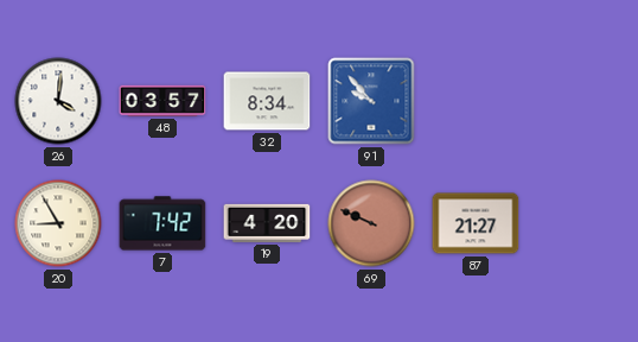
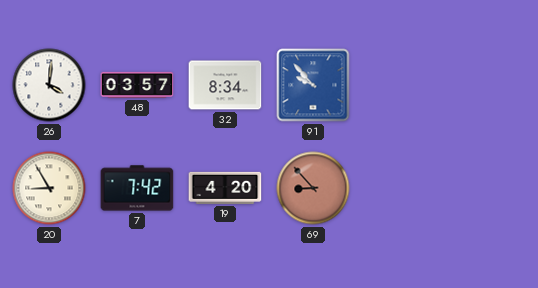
69: 9:49 -> 8:53 (313, 188)
87: 21:27 -> none (476, 223)
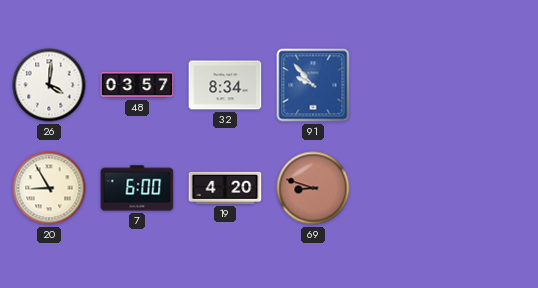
7: 7:42 -> 6:00 (137, 188)
69: 8:53 -> 8:48 (313, 188)
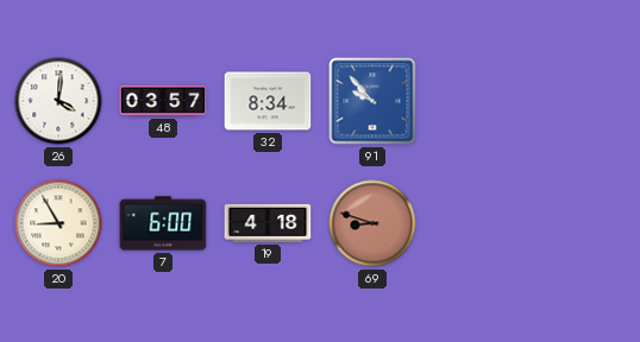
19: 4:20 -> 4:18 (268, 223)
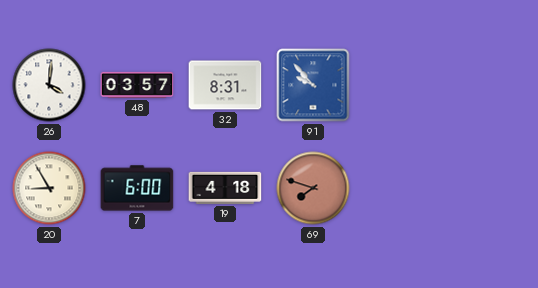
32: 8:34 -> 8:31 (225, 85)
69: 8:48 -> 7:48 (313, 188)
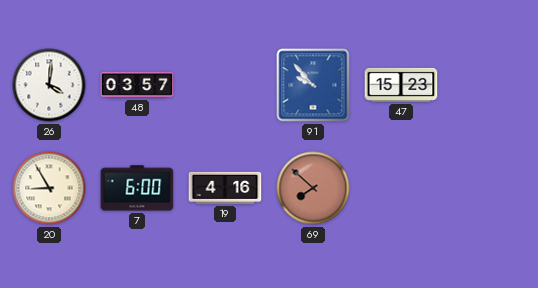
32: 8:31 -> none (225, 85)
47: none -> 15:23 (401, 85)
19: 4:18 -> 4:16 (225, 188)
69: 7:48 -> 7:52 (313, 188)
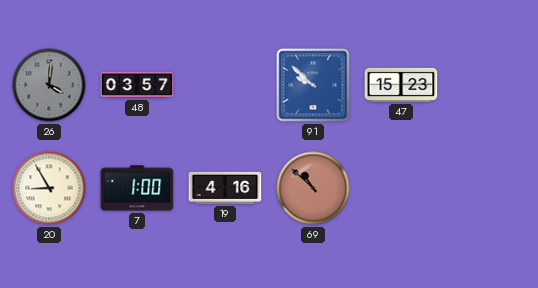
26 dial: white -> grey (49, 85)
91: 9:53 -> 9:52 (313, 85)
7: 6:00 -> 1:00 (137, 188)
69: 7:52 -> 10:52 (313, 188)
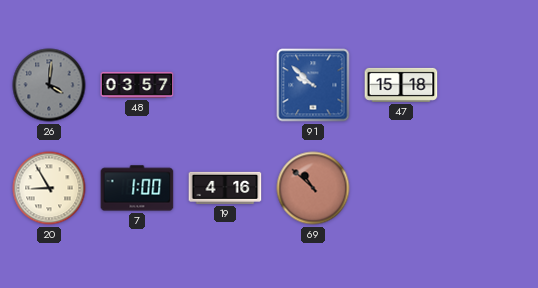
47: 15:23 -> 15:18 (401, 85)
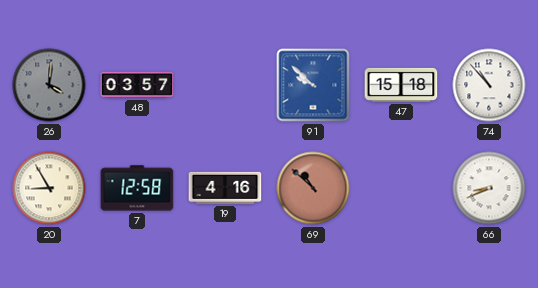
74: none -> 10:53 (489, 85)
7: 1:00 -> 12:58 (137, 188)
66: none -> 8:41 (489, 188)
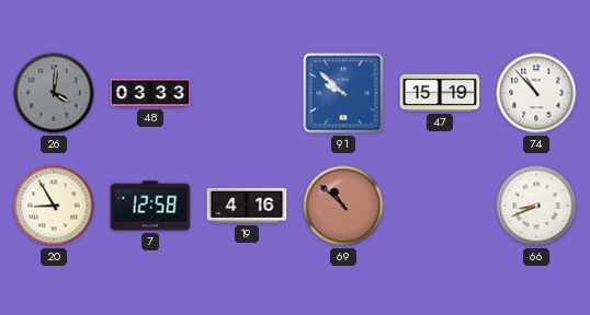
48: 03:57 -> 03:33 (150, 93)
47: 15:18 -> 15:19 (440, 93)
